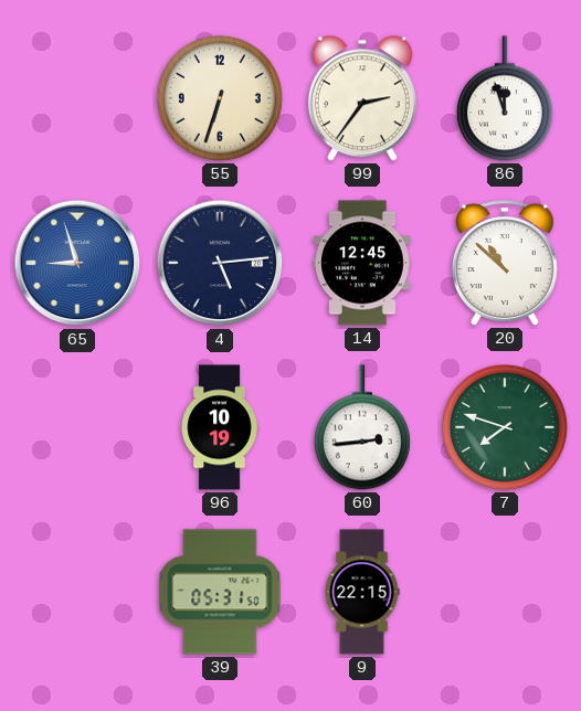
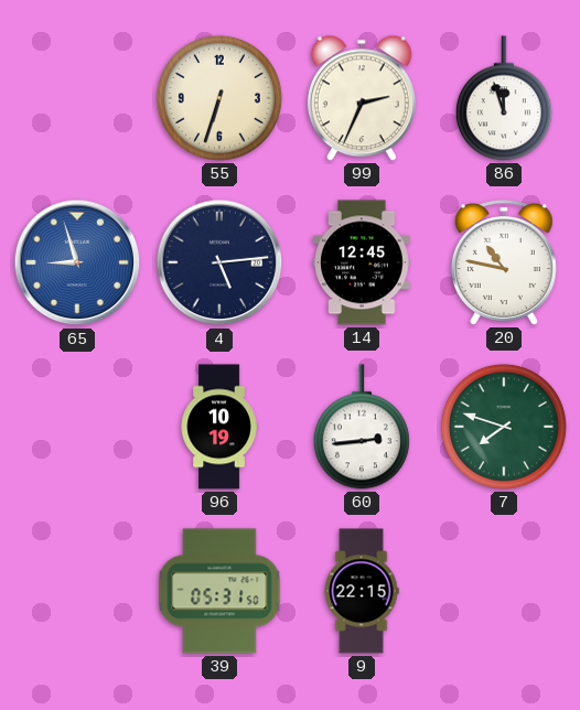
99: 2:36 -> 2:34 (362, 98)
20: 10:52 -> 10:47 (504, 262)
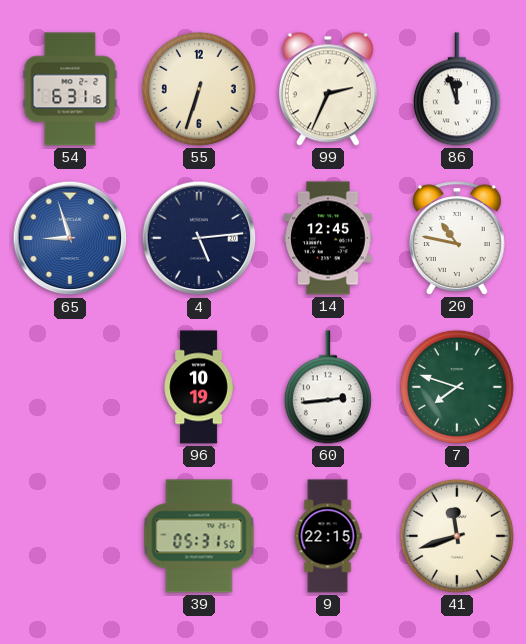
54: none -> 6:31 (70, 89)
41: none -> 11:42 (457, 536)
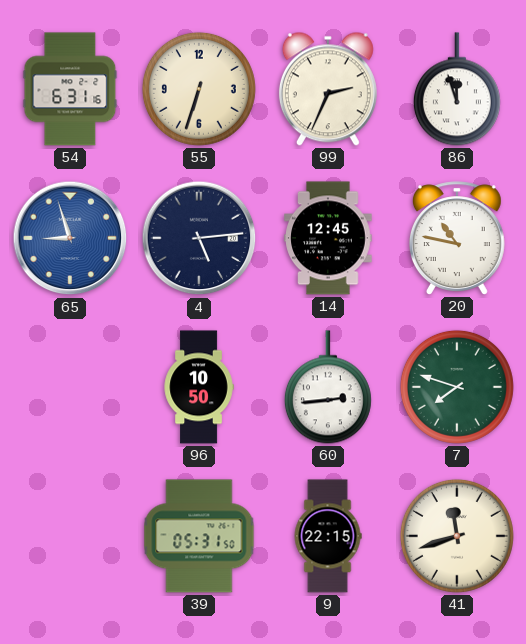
96: 10:19 -> 10:50 (199, 387)
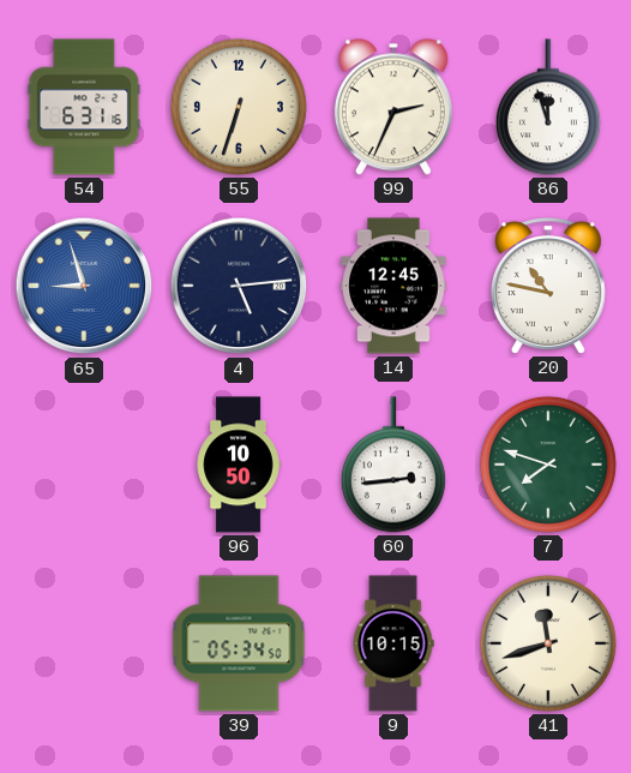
39: 05:31 -> 05:34 (239, 643)
9: 22:15 -> 10:15 (393, 643)
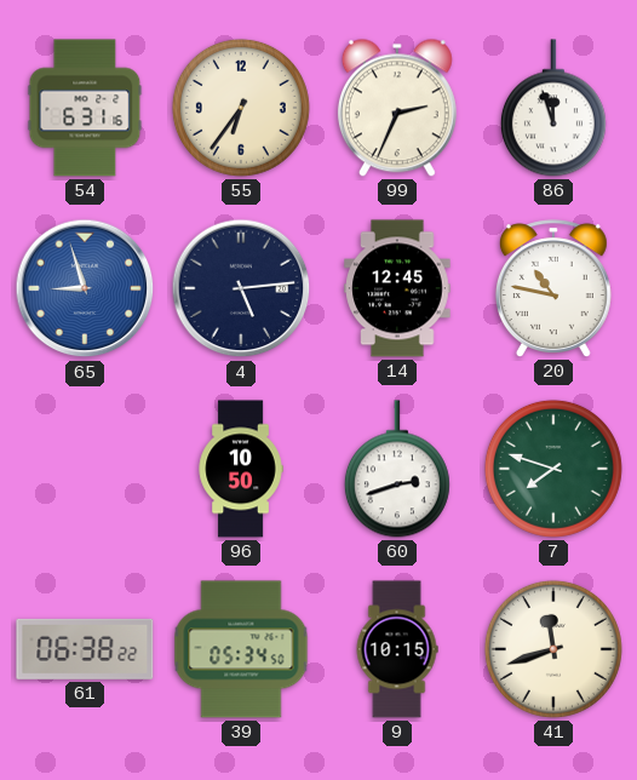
55: 6:33 -> 6:36 (241, 108)
60: 2:44 -> 2:42 (397, 469)
61: none -> 06:38 (85, 649)
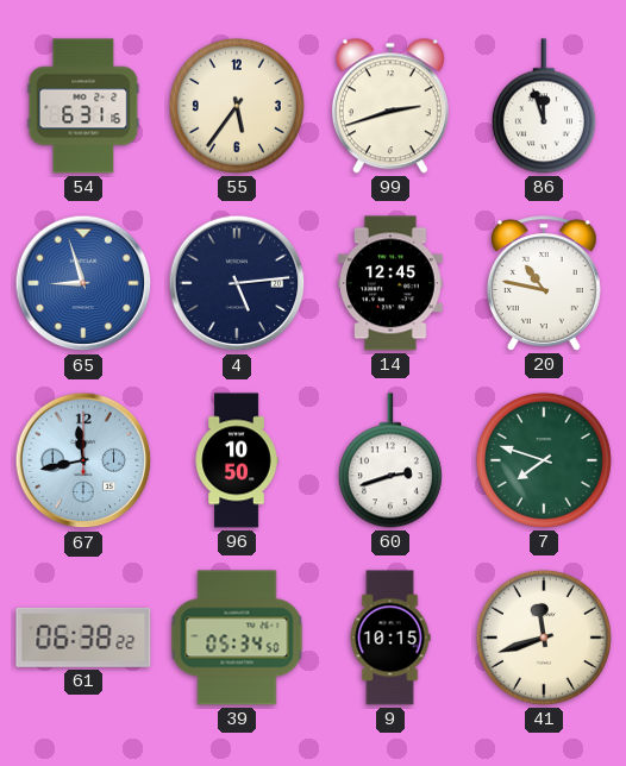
55: 6:36 -> 5:36 (237, 106)
99: 2:34 -> 2:42 (390, 106)
67: none -> 11:43 (83, 460)
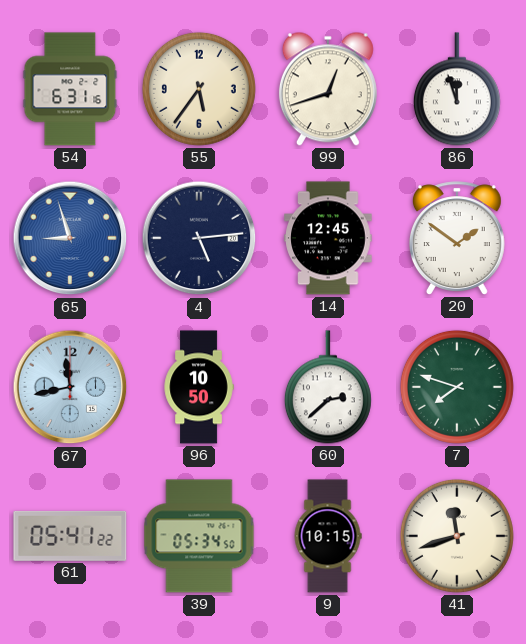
99: 2:42 -> 12:42 (328, 89)
20: 10:47 -> 1:51 (457, 238)
60: 2:42 -> 2:38 (328, 387)
61: 06:38 -> 05:41 (70, 536)
